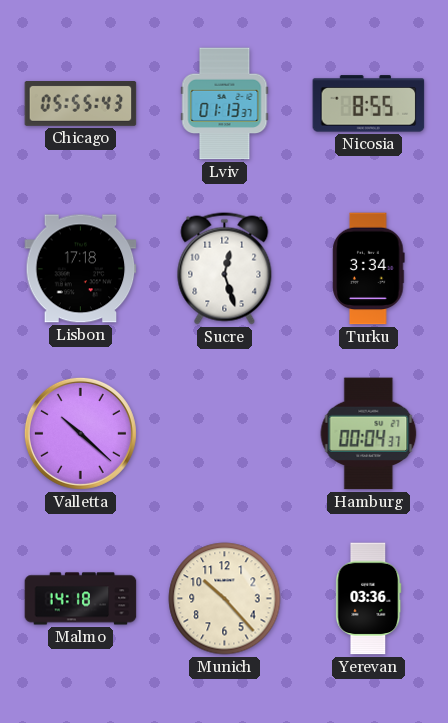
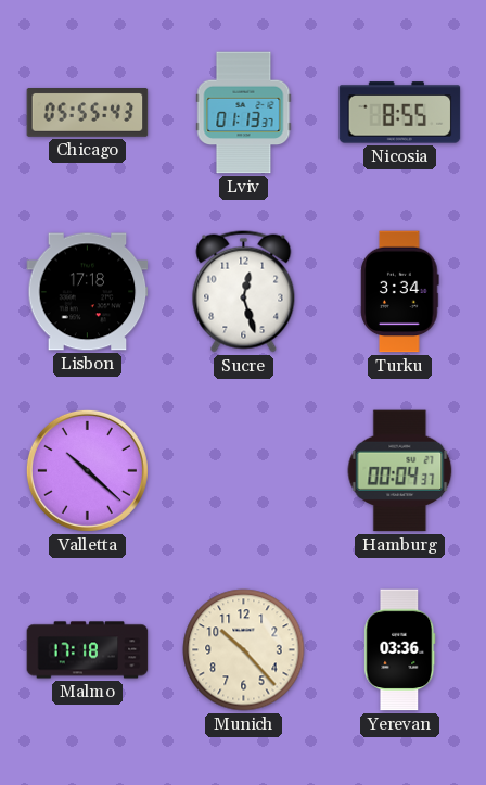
Malmo: 14:18 -> 17:18 (88, 650)
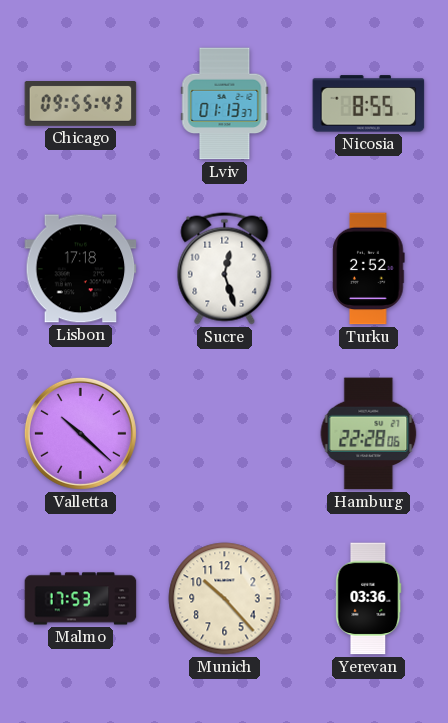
Chicago: 05:55 -> 09:55 (81, 104)
Turku: 3:34 -> 2:52 (369, 269)
Hamburg: 00:04 -> 22:28 (369, 434)
Malmo: 17:18 -> 17:53 (81, 599)
